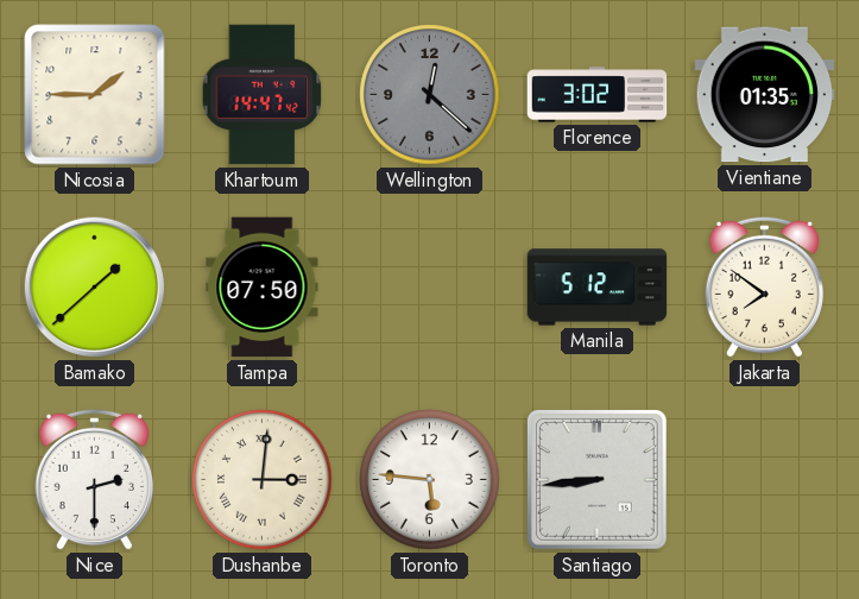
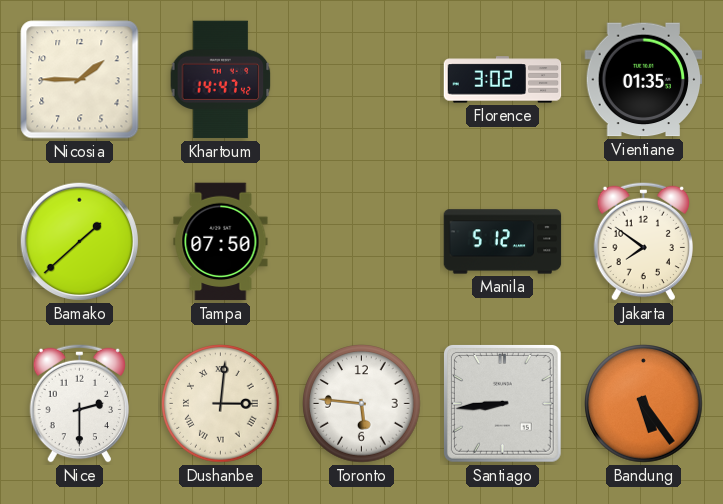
Wellington: 12:22 -> none (430, 95)
Bandung: none -> 5:24 (644, 404)
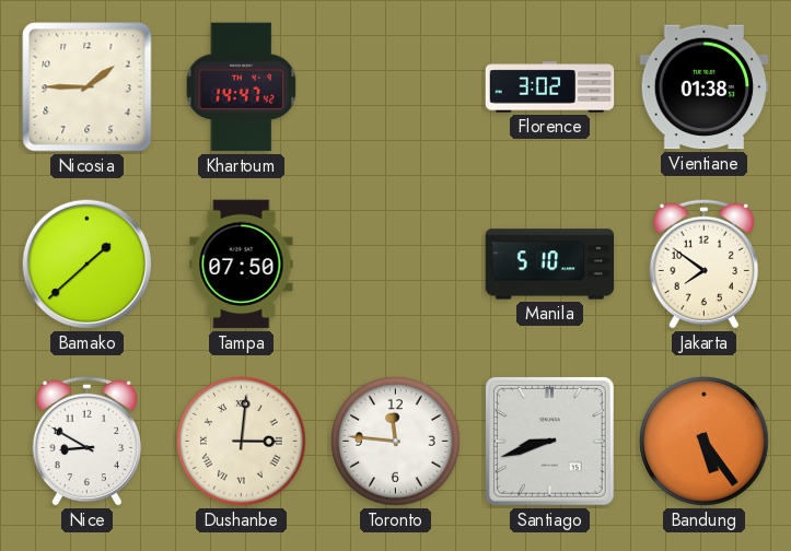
Vientiane: 01:35 -> 01:38 (705, 87)
Manila: 5:12 -> 5:10 (550, 265)
Nice: 2:30 -> 8:50 (86, 441)
Toronto: 5:46 -> 11:46 (396, 442)
Santiago: 8:44 -> 8:42 (549, 441)
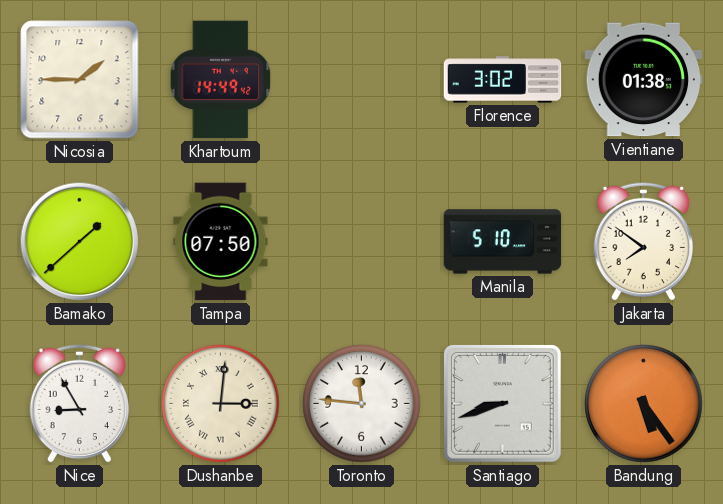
Khartoum: 14:47 -> 14:49 (221, 80)
Nice: 8:50 -> 8:55 (79, 403)
